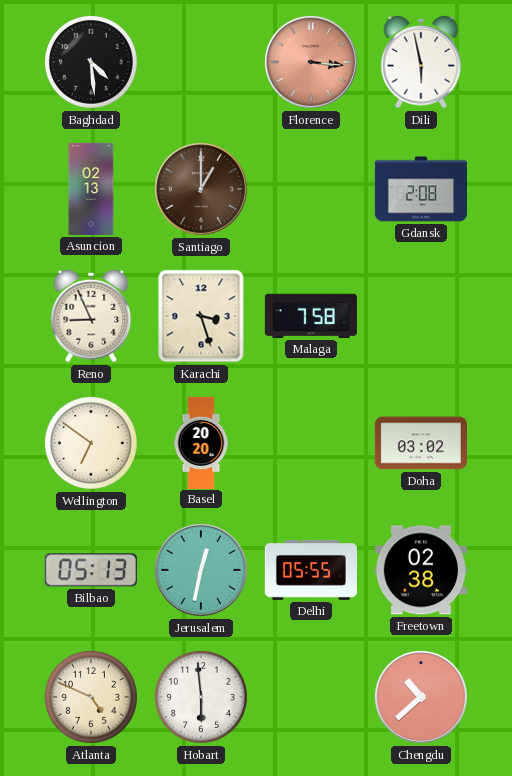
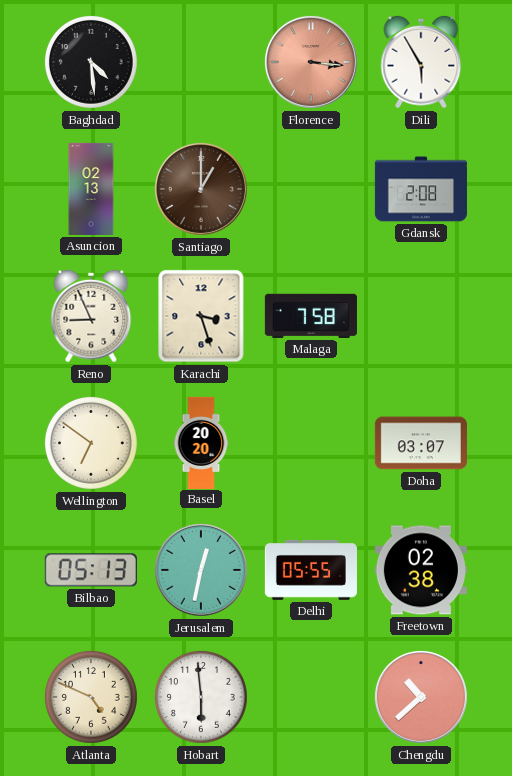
Dili: 5:58 -> 5:55 (421, 62)
Doha: 03:02 -> 03:07 (421, 443)
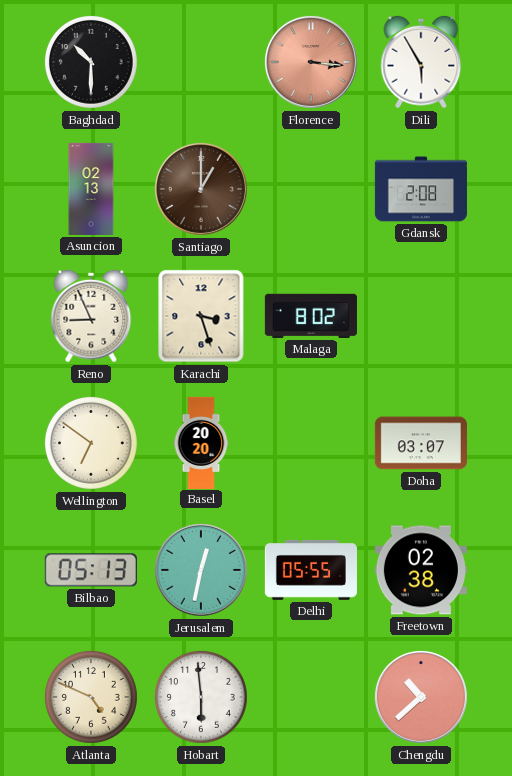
Baghdad: 4:29 -> 10:30 (91, 62)
Malaga: 7:58 -> 8:02 (311, 316)
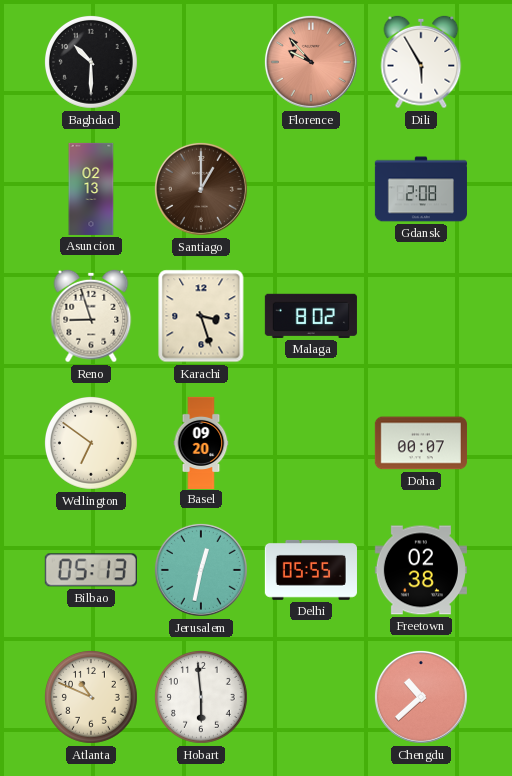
Florence: 3:16 -> 9:53 (311, 62)
Reno: 8:56 -> 8:57 (91, 316)
Basel: 20:20 -> 09:20 (201, 442)
Doha: 03:07 -> 00:07 (421, 443)
Atlanta: 4:49 -> 10:49 (91, 697)
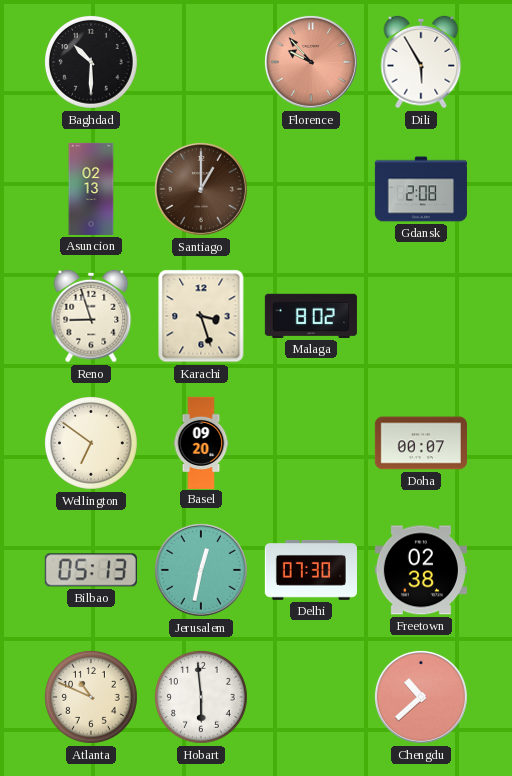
Delhi: 05:55 -> 07:30 (311, 570)
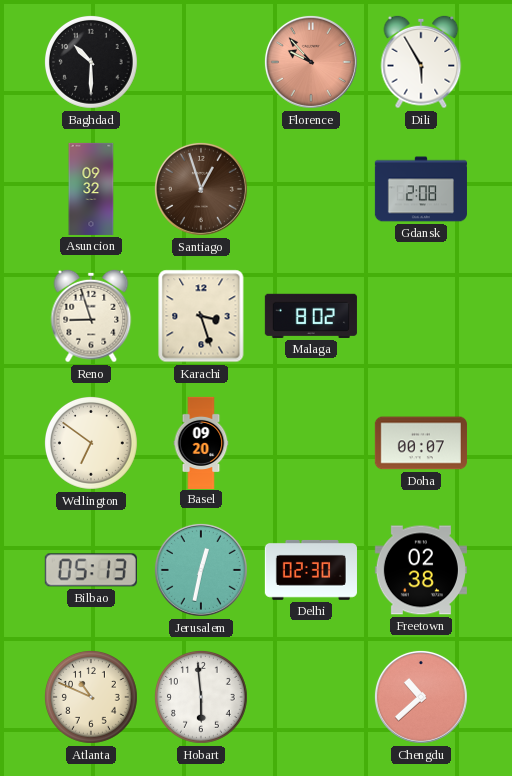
Asuncion: 02:13 -> 09:32 (91, 189)
Santiago: 1:00 -> 12:57 (201, 189)
Delhi: 07:30 -> 02:30 (311, 570)
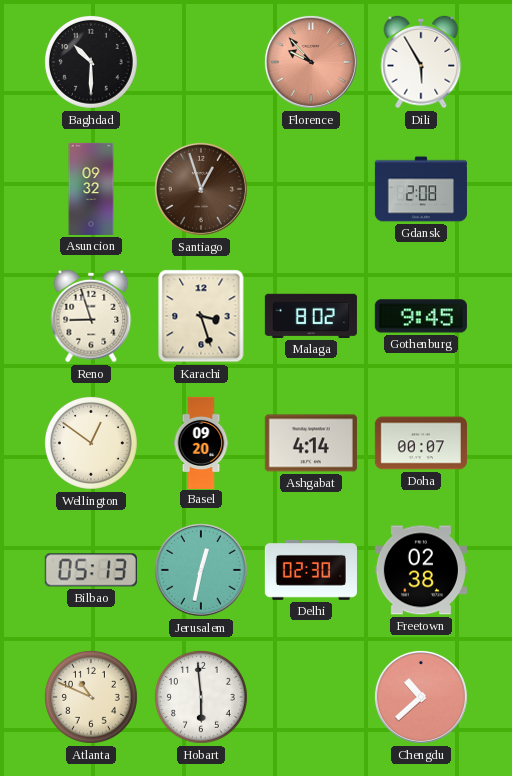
Gothenburg: none -> 9:45 (421, 316)
Wellington: 6:51 -> 12:51 (91, 443)
Ashgabat: none -> 4:14 (311, 443)
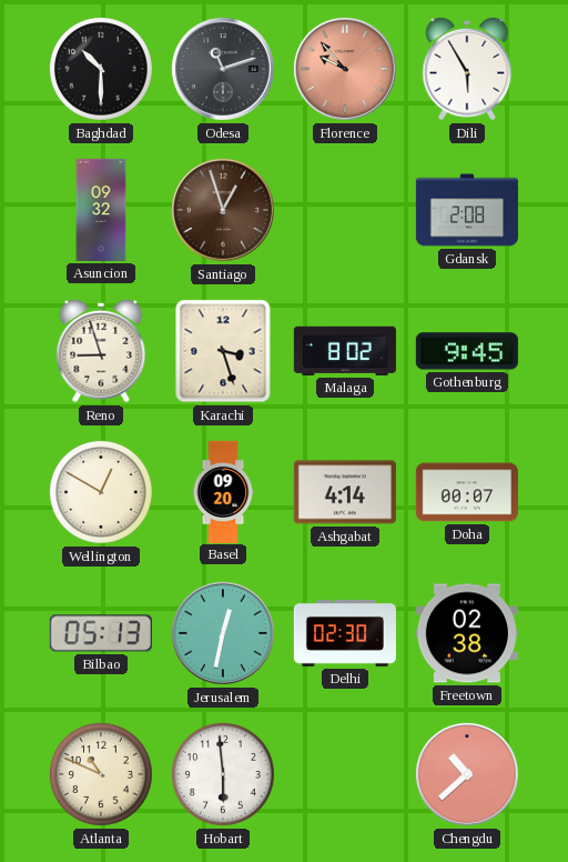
Odesa: none -> 11:12 (223, 69)
Wellington: 12:51 -> 12:50 (101, 492)
